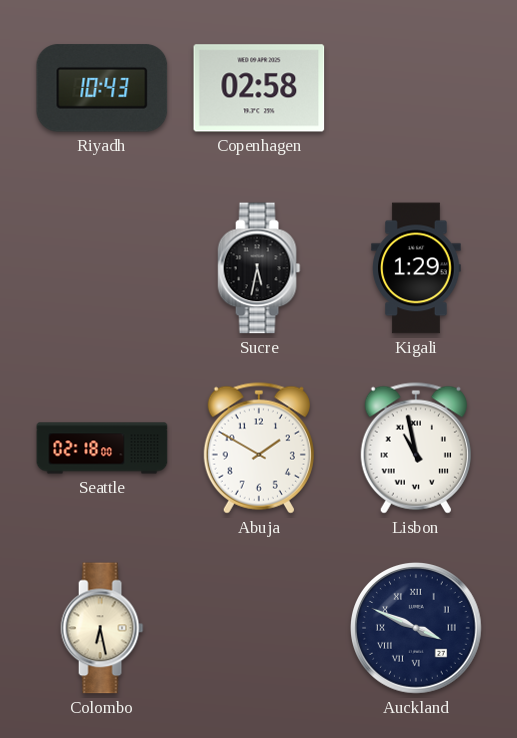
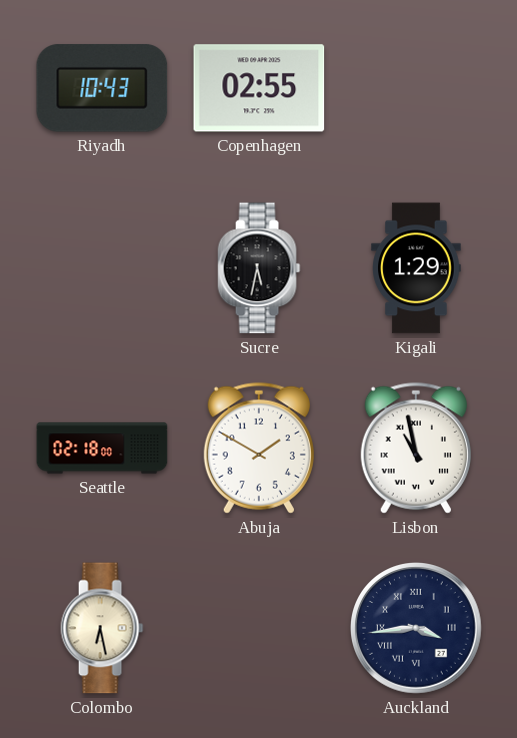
Copenhagen: 02:58 -> 02:55 (259, 88)
Auckland: 3:49 -> 3:44 (417, 629)
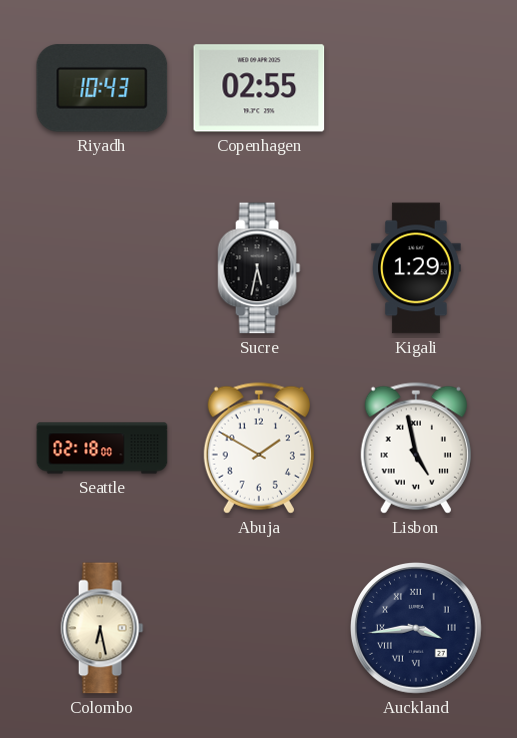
Lisbon: 10:58 -> 4:58 (416, 448)
